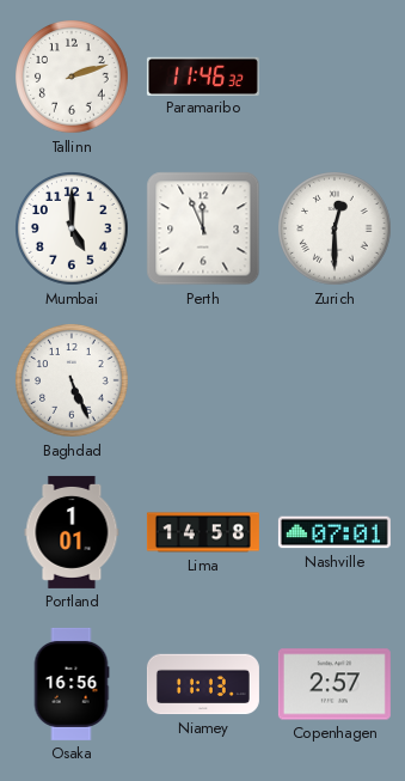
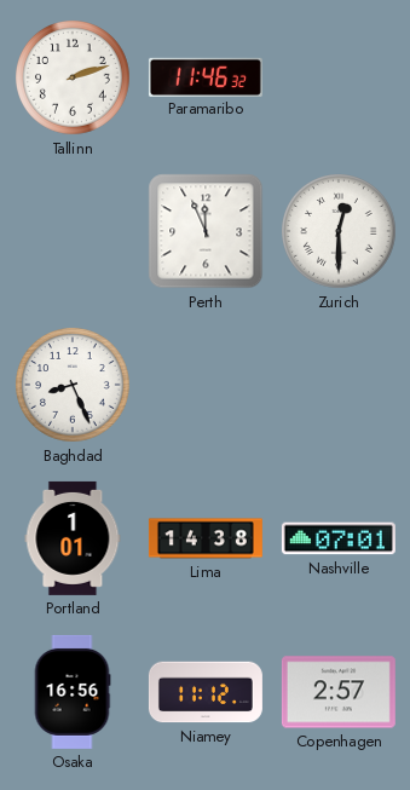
Mumbai: 5:00 -> none (73, 230)
Baghdad: 5:26 -> 8:26 (74, 386)
Lima: 14:58 -> 14:38 (206, 538)
Niamey: 11:13 -> 11:12 (206, 692)
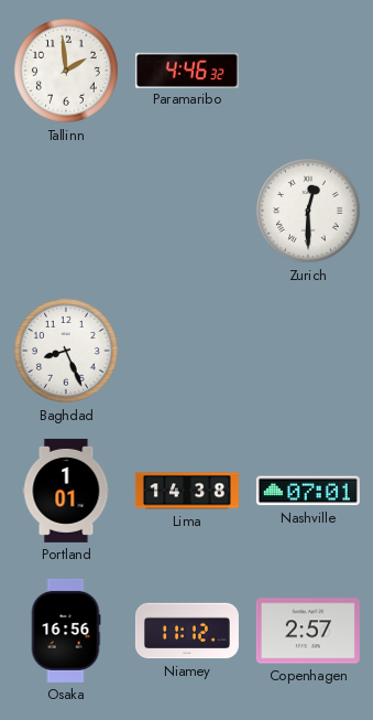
Tallinn: 2:12 -> 1:59 (67, 72)
Paramaribo: 11:46 -> 4:46 (187, 69)
Perth: 11:56 -> none (206, 231)
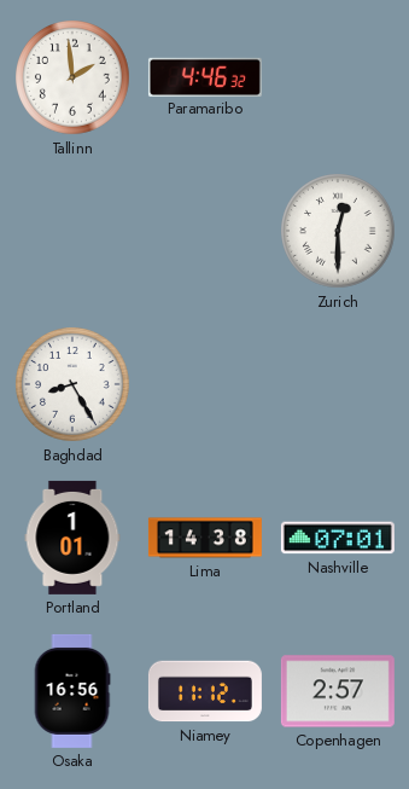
Baghdad: 8:26 -> 8:25 (74, 385)
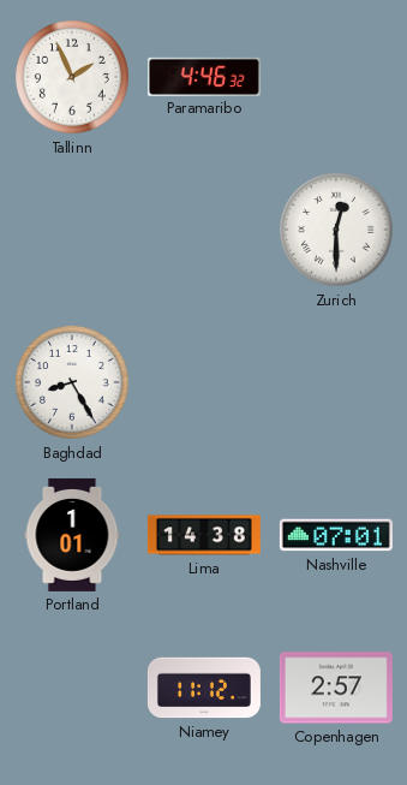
Tallinn: 1:59 -> 1:56 (73, 78)
Osaka: 16:56 -> none (72, 691)
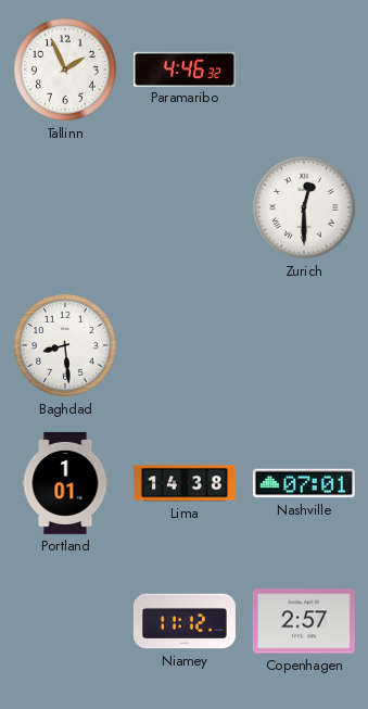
Baghdad: 8:25 -> 8:29 (66, 346)
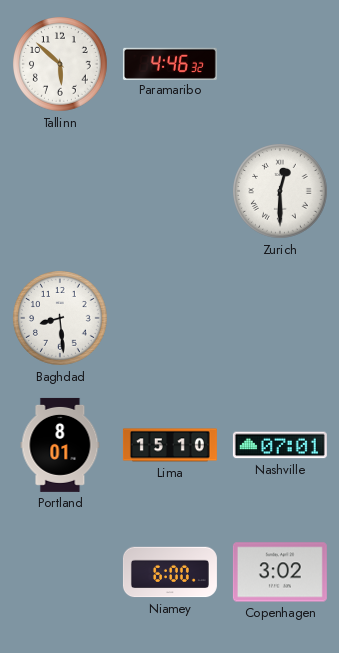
Tallinn: 1:56 -> 5:52 (61, 65)
Portland: 1:01 -> 8:01 (60, 445)
Lima: 14:38 -> 15:10 (170, 445)
Niamey: 11:12 -> 6:00 (170, 572)
Copenhagen: 2:57 -> 3:02 (280, 572)
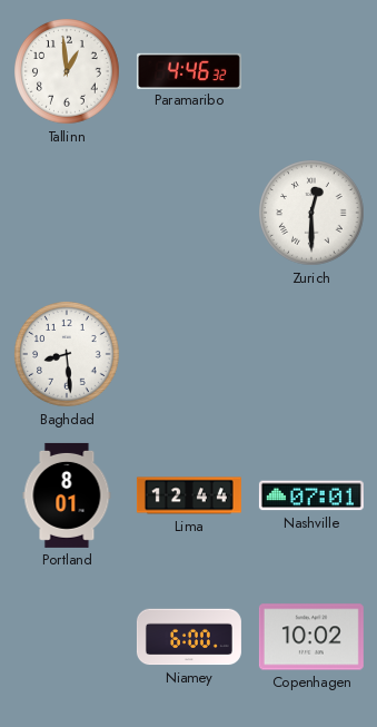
Tallinn: 5:52 -> 12:59 (68, 72)
Lima: 15:10 -> 12:44 (189, 495)
Copenhagen: 3:02 -> 10:02 (311, 637)
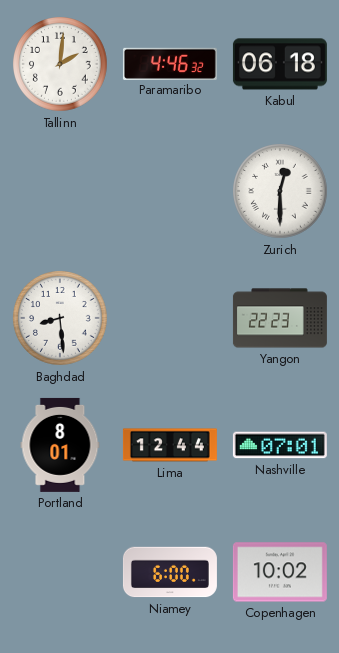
Tallinn: 12:59 -> 2:01 (61, 65)
Kabul: none -> 06:18 (280, 64)
Yangon: none -> 22:23 (280, 318)
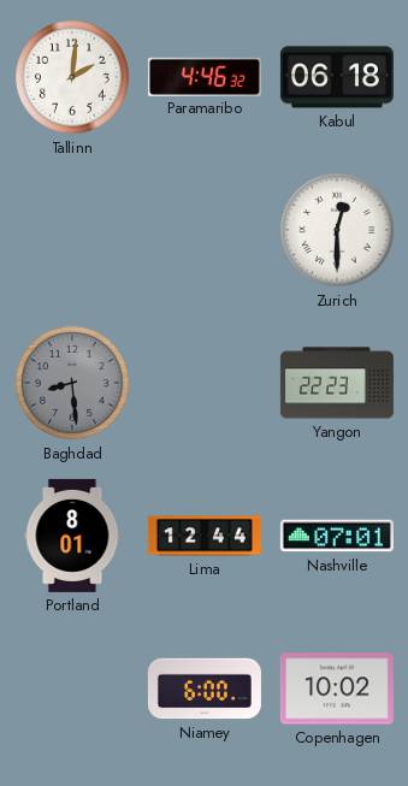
Baghdad dial: white -> grey (73, 384)
